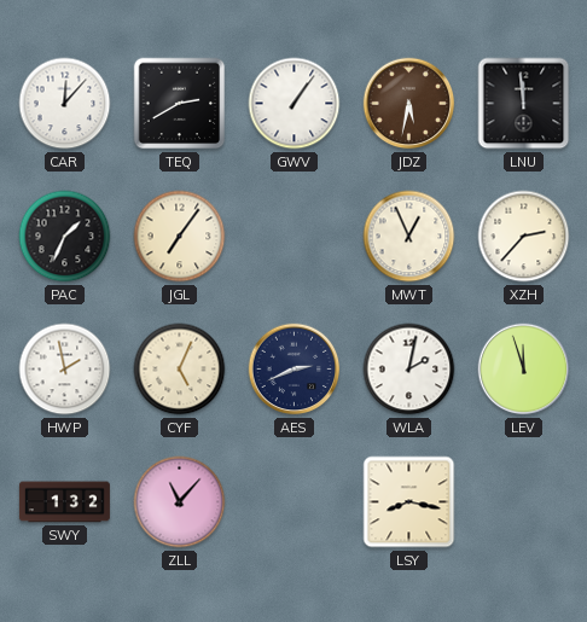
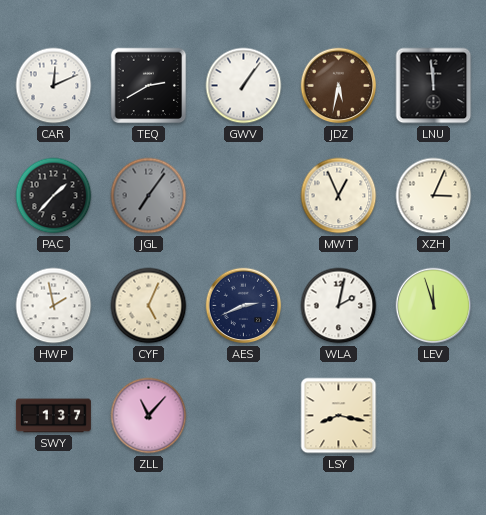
CAR: 12:07 -> 12:11 (54, 86)
PAC: 1:34 -> 1:37 (54, 196)
JGL dial: cream -> grey (149, 196)
XZH: 2:37 -> 3:04 (434, 196)
SWY: 1:32 -> 1:37 (53, 416)
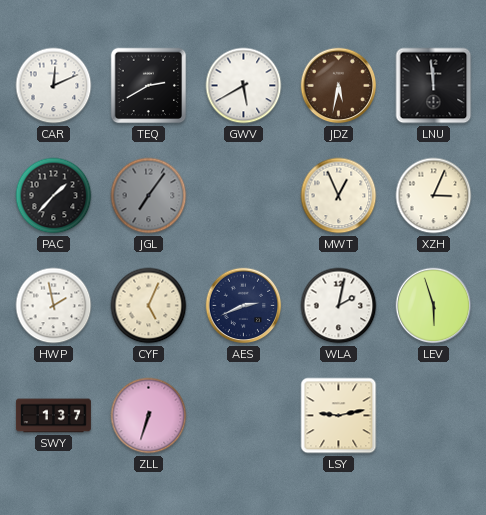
GWV: 1:06 -> 5:40 (244, 86)
LEV: 11:57 -> 5:57 (434, 306)
ZLL: 11:07 -> 6:33 (149, 416)
LSY: 8:17 -> 9:13 (339, 416)
